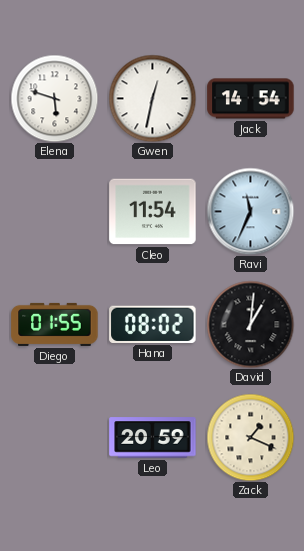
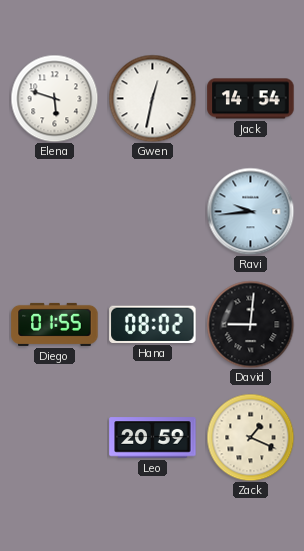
Cleo: 11:54 -> none (153, 212)
Ravi: 11:34 -> 9:44 (250, 211)
David: 1:01 -> 9:01 (250, 324)
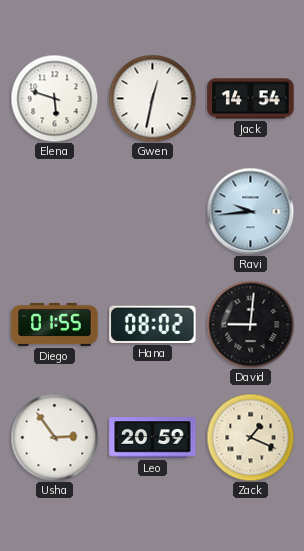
Usha: none -> 2:54 (54, 437)
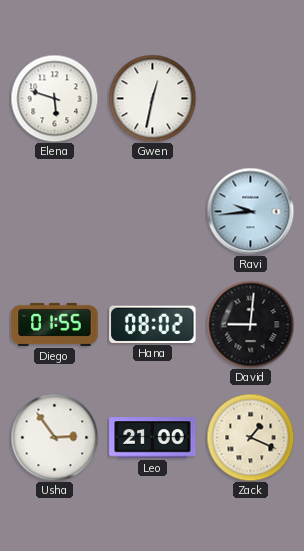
Jack: 14:54 -> none (251, 99)
Leo: 20:59 -> 21:00 (153, 438)
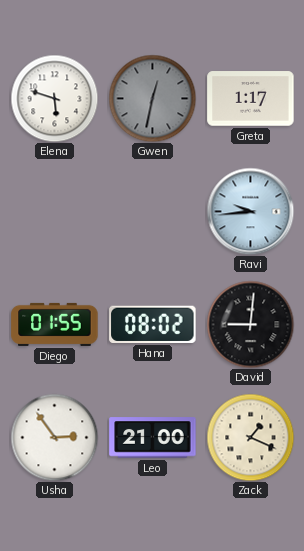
Gwen dial: white -> grey (152, 98)
Greta: none -> 1:17 (251, 99)
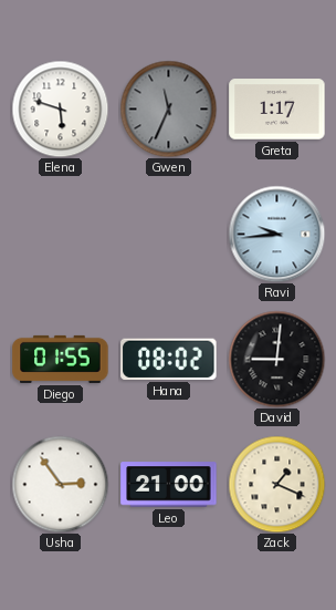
Gwen: 12:32 -> 11:34 (168, 108)
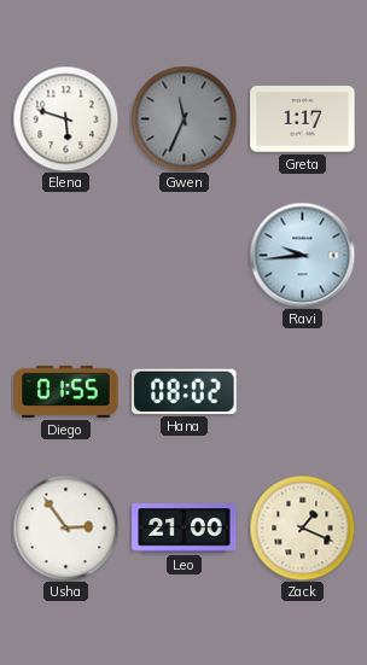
David: 9:01 -> none (276, 359)
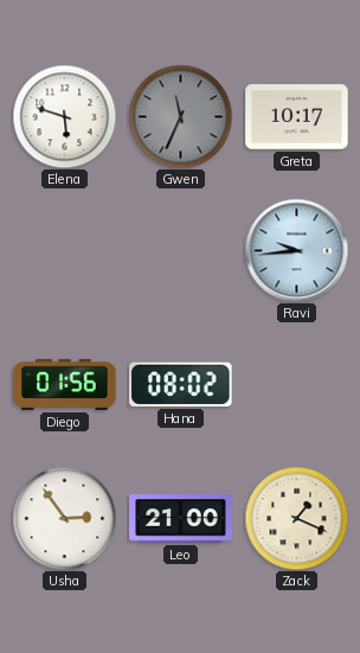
Greta: 1:17 -> 10:17 (297, 117)
Diego: 01:55 -> 01:56 (65, 384)
